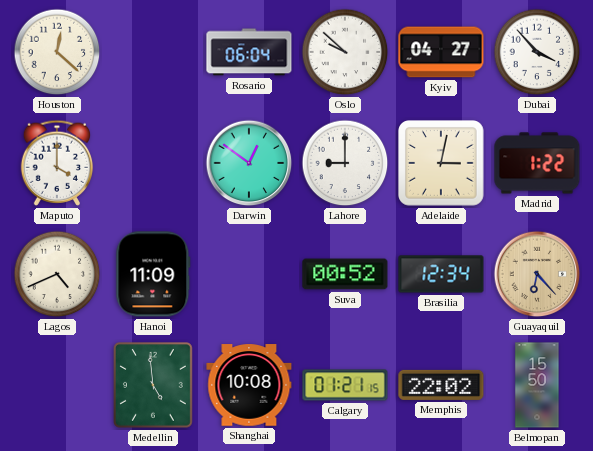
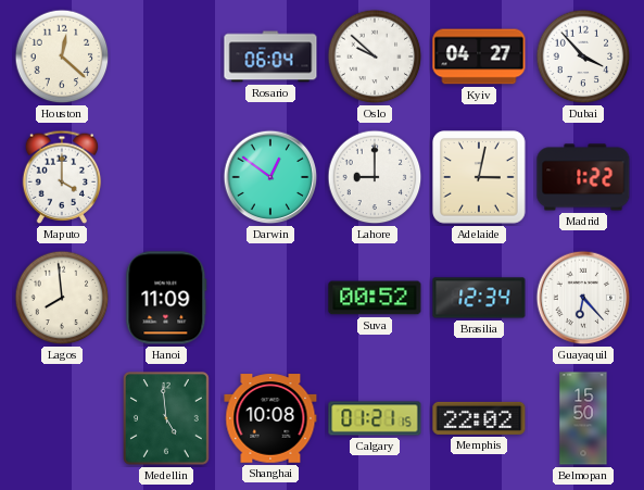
Lagos: 4:41 -> 7:59 (62, 298)
Guayaquil dial: champagne -> white (583, 298)
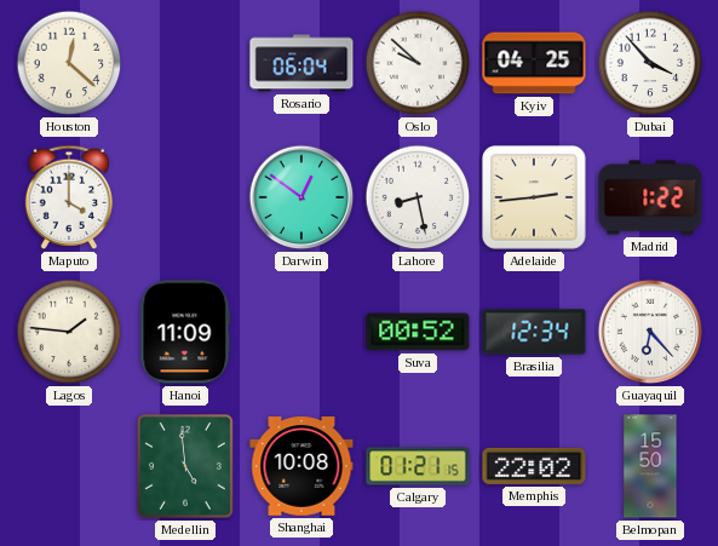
Kyiv: 04:27 -> 04:25 (534, 63)
Lahore: 9:00 -> 8:28 (418, 197)
Adelaide: 3:02 -> 2:44 (535, 199)
Lagos: 7:59 -> 1:46 (69, 332)
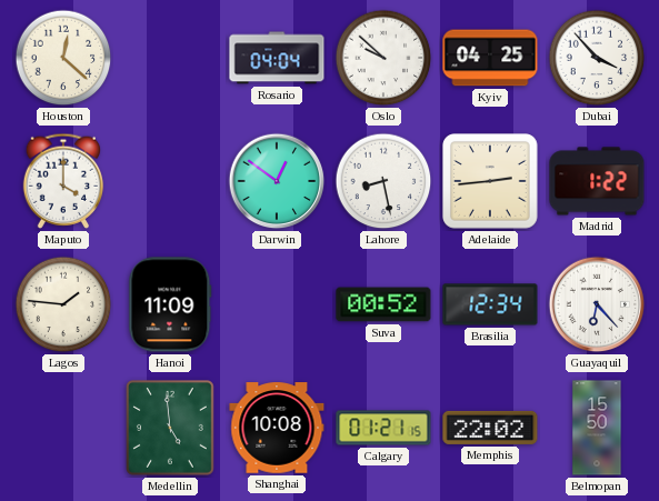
Rosario: 06:04 -> 04:04 (277, 58)
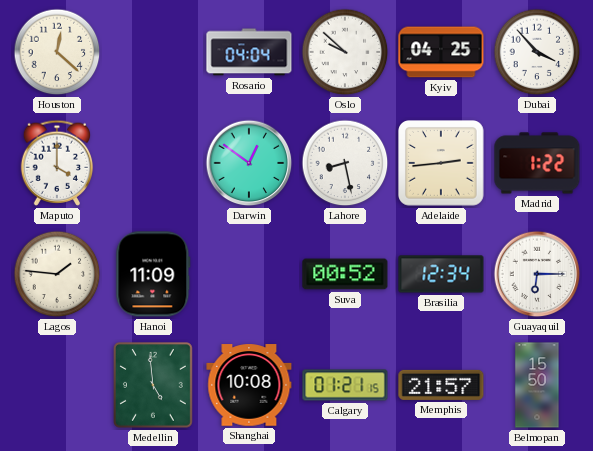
Guayaquil: 6:23 -> 6:15 (537, 274)
Memphis: 22:02 -> 21:57 (441, 385)
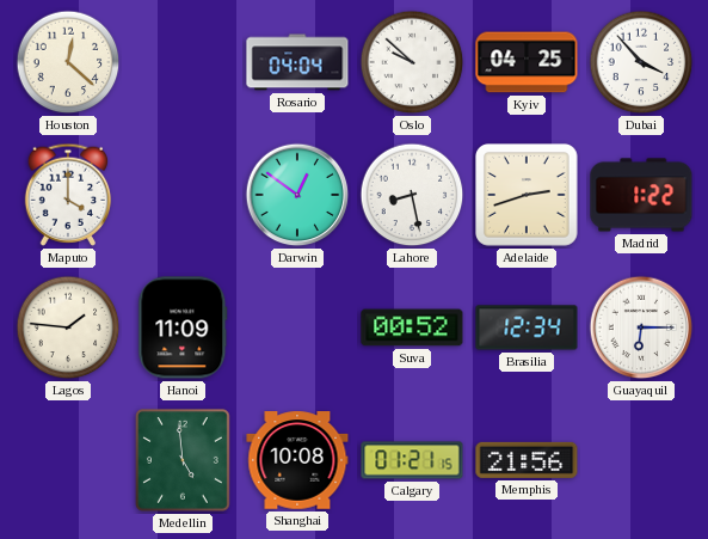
Adelaide: 2:44 -> 2:42 (528, 196)
Memphis: 21:57 -> 21:56 (527, 460)
Belmopan: 15:50 -> none (537, 385)
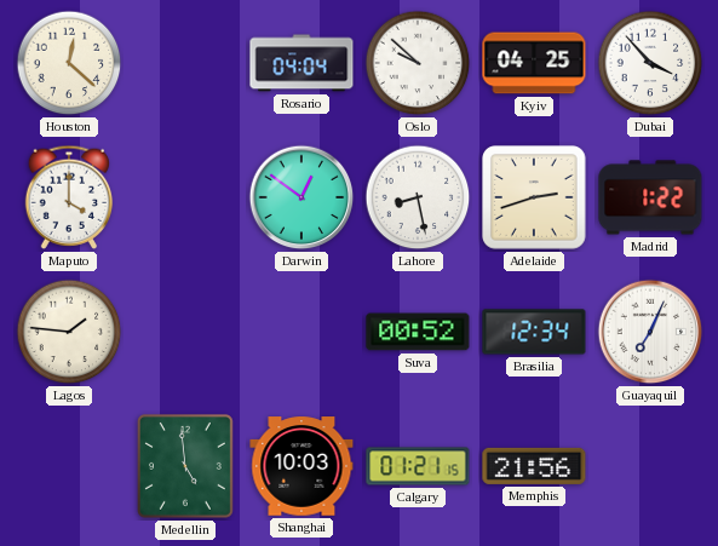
Hanoi: 11:09 -> none (183, 327)
Guayaquil: 6:15 -> 7:04 (650, 332)
Shanghai: 10:08 -> 10:03 (301, 466)
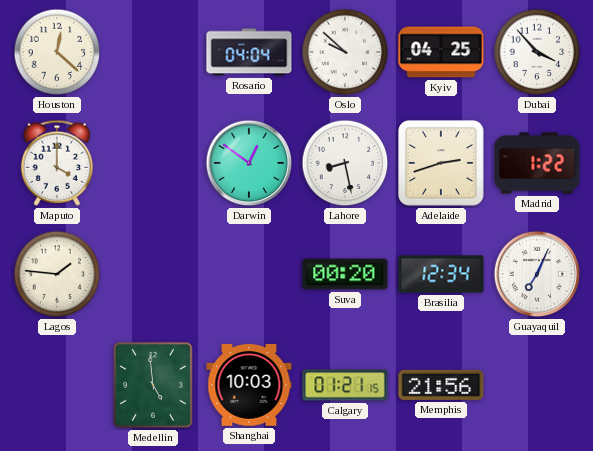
Suva: 00:52 -> 00:20 (345, 274)
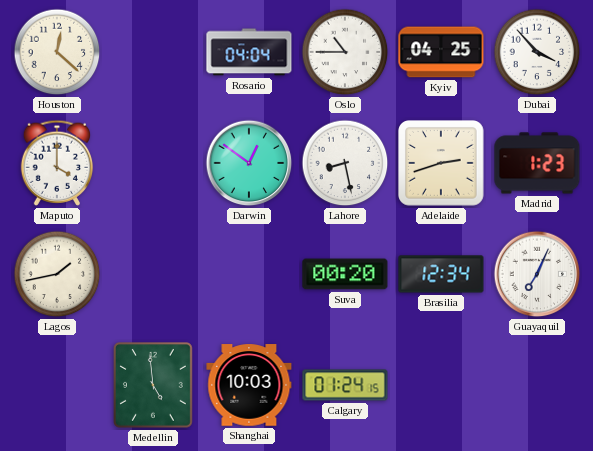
Oslo: 9:52 -> 10:45 (345, 52)
Madrid: 1:22 -> 1:23 (537, 163)
Lagos: 1:46 -> 1:43 (57, 274)
Calgary: 01:21 -> 01:24 (345, 385)
Memphis: 21:56 -> none (441, 385)
